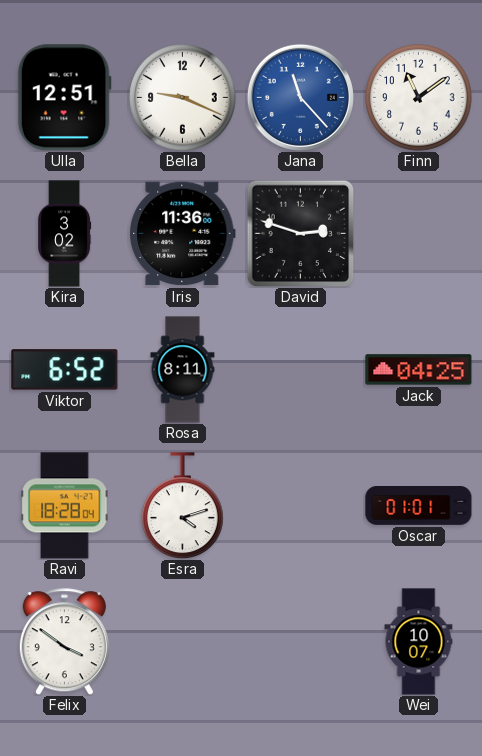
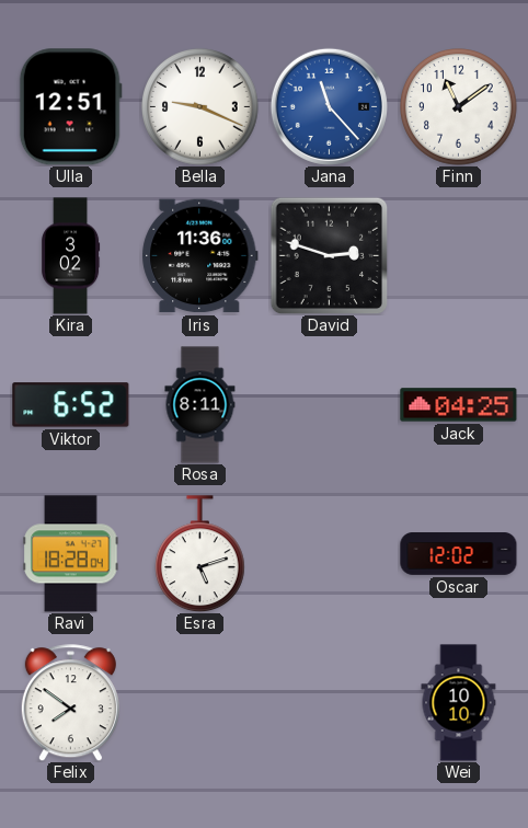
Esra: 4:12 -> 5:12 (200, 554)
Oscar: 01:01 -> 12:02 (459, 554)
Felix: 3:51 -> 7:51 (70, 703)
Wei: 10:07 -> 10:10 (459, 703)
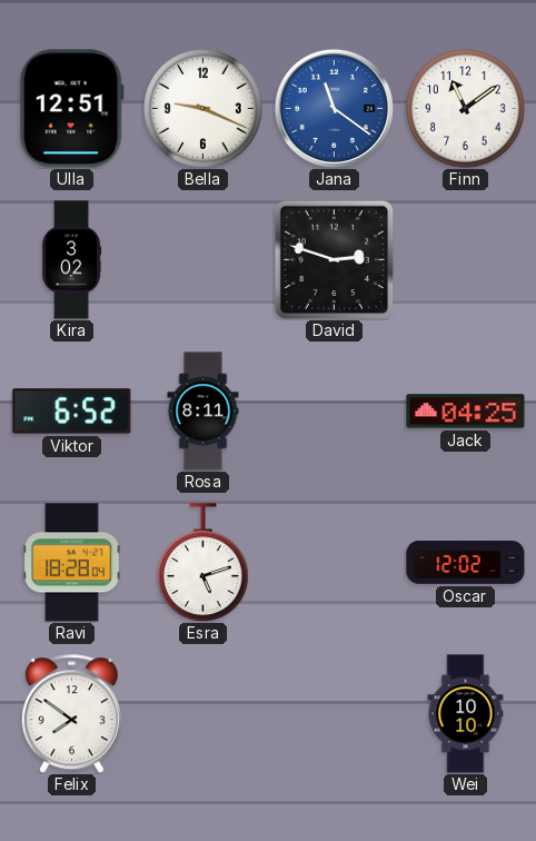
Jana: 11:23 -> 11:21 (334, 108)
Iris: 11:36 -> none (200, 256)
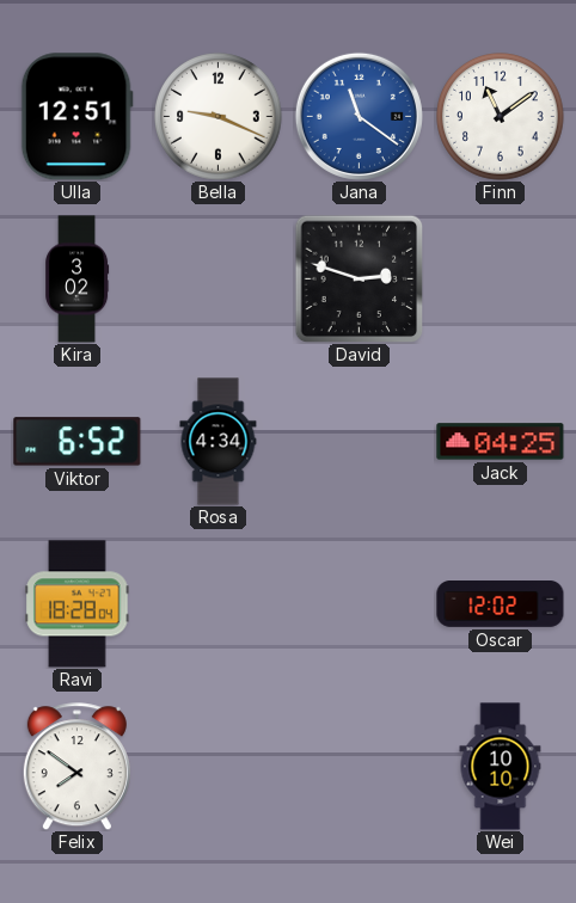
Rosa: 8:11 -> 4:34 (219, 442)
Esra: 5:12 -> none (204, 563)
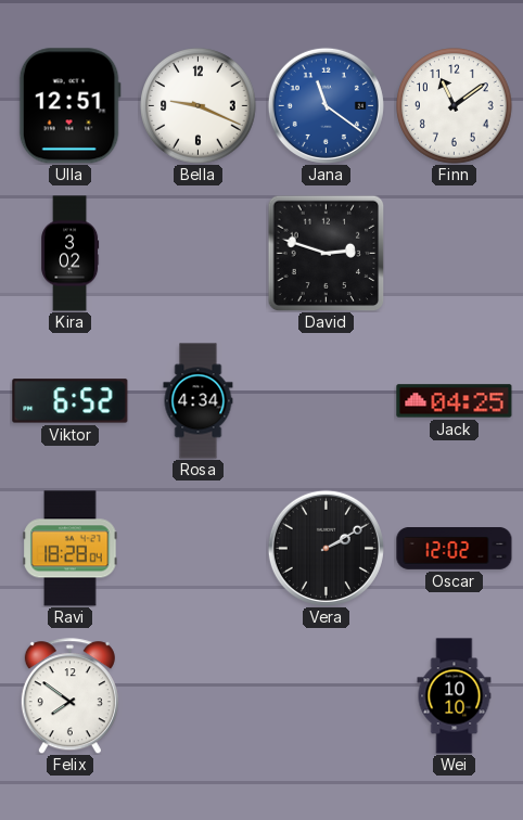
Vera: none -> 2:10 (326, 548)
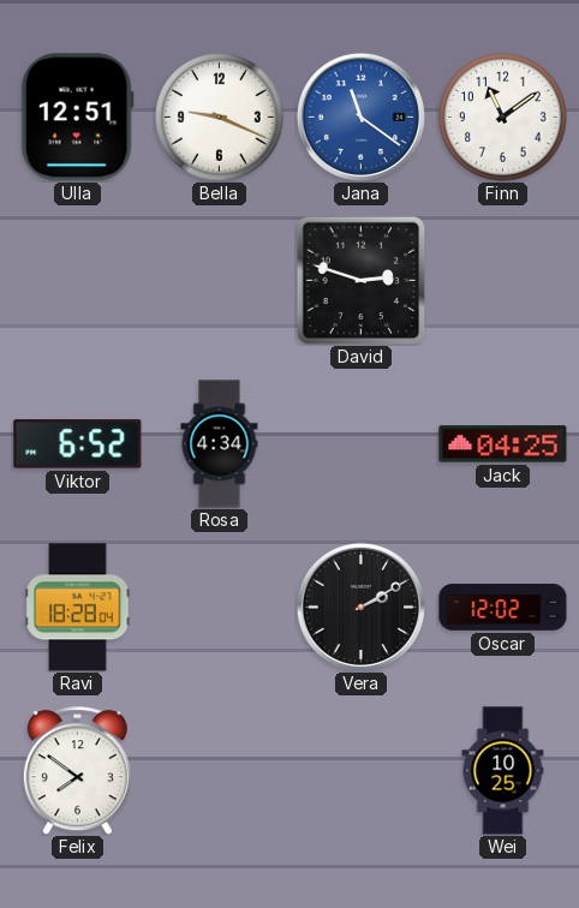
Kira: 3:02 -> none (71, 254)
Wei: 10:10 -> 10:25 (503, 771)
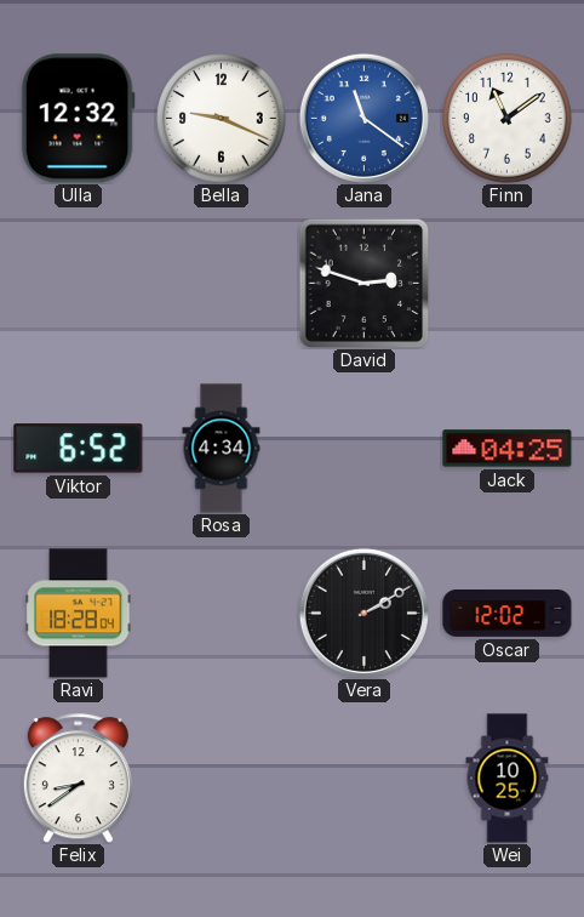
Ulla: 12:51 -> 12:32 (78, 119)
Felix: 7:51 -> 8:39 (78, 779)
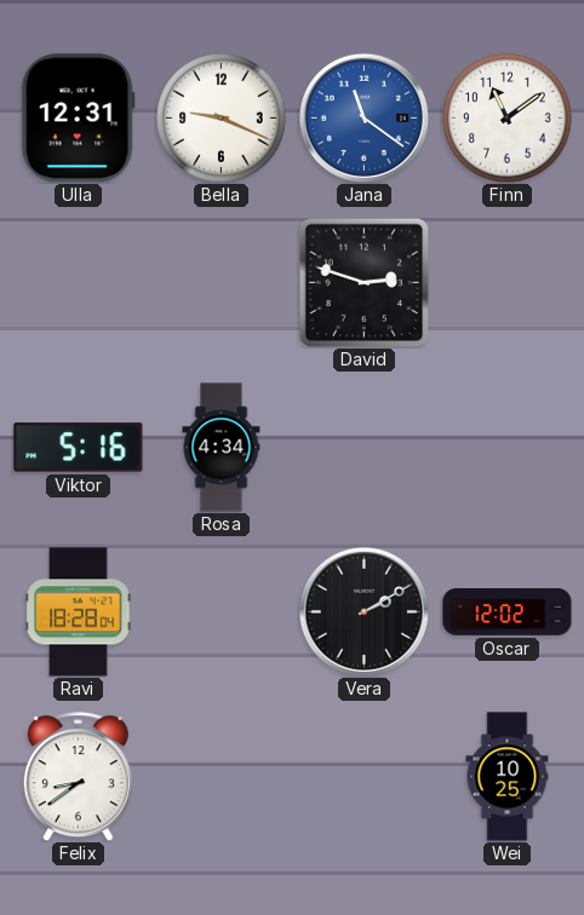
Ulla: 12:32 -> 12:31 (78, 119)
Viktor: 6:52 -> 5:16 (79, 448)
Jack: 04:25 -> none (508, 449)
